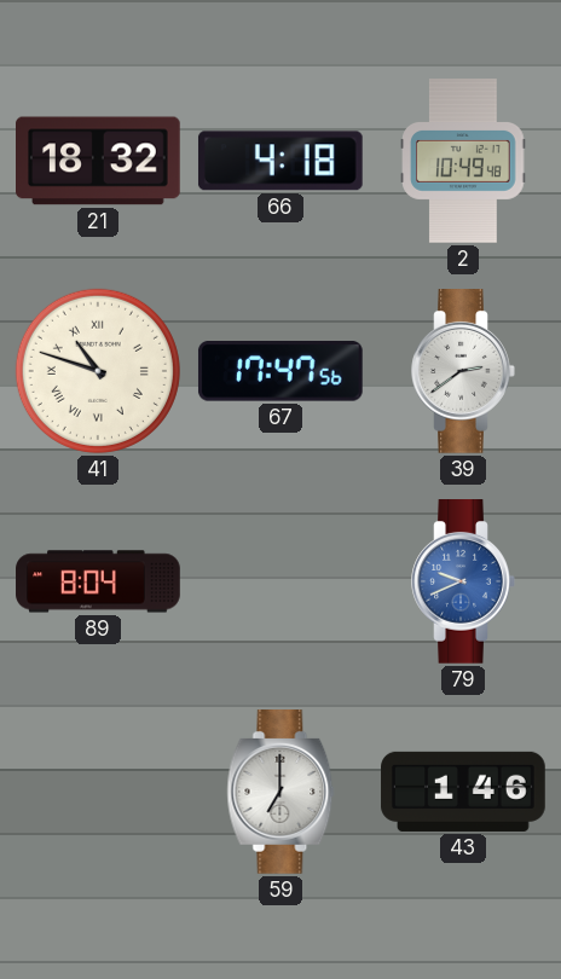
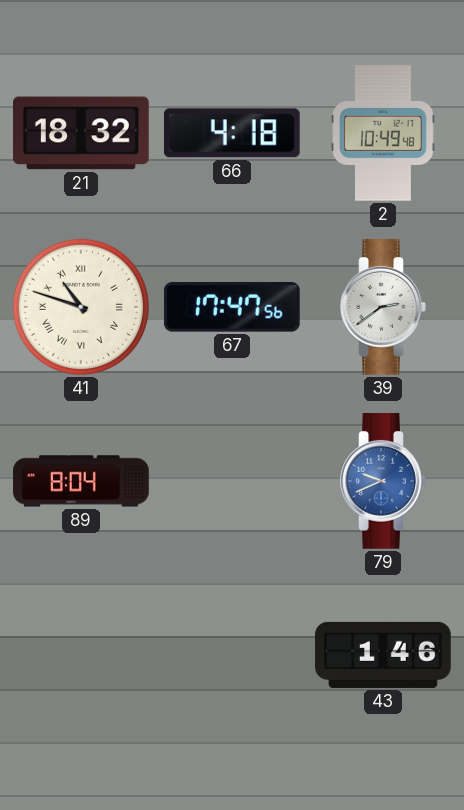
59: 7:00 -> none (280, 793)
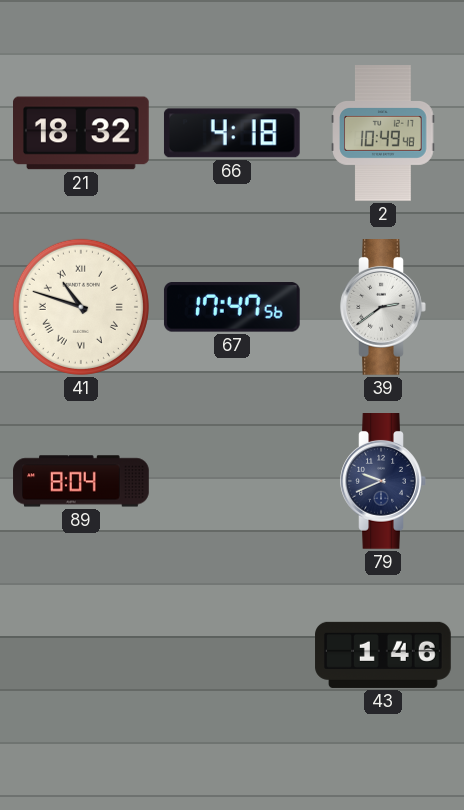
79 dial: blue -> navy (383, 482)
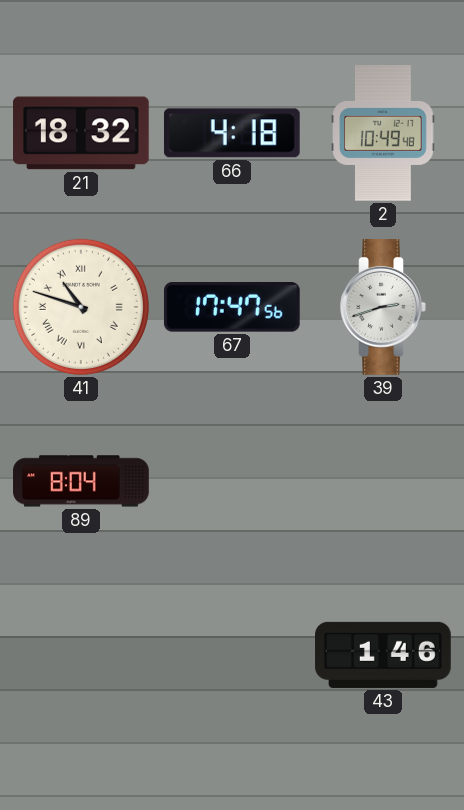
39: 2:39 -> 2:42 (383, 308)
79: 9:41 -> none (383, 482)
